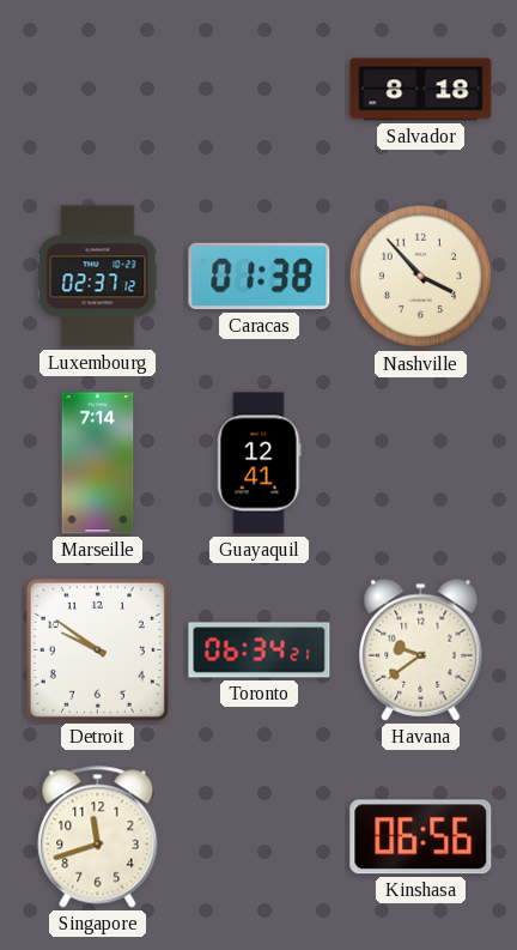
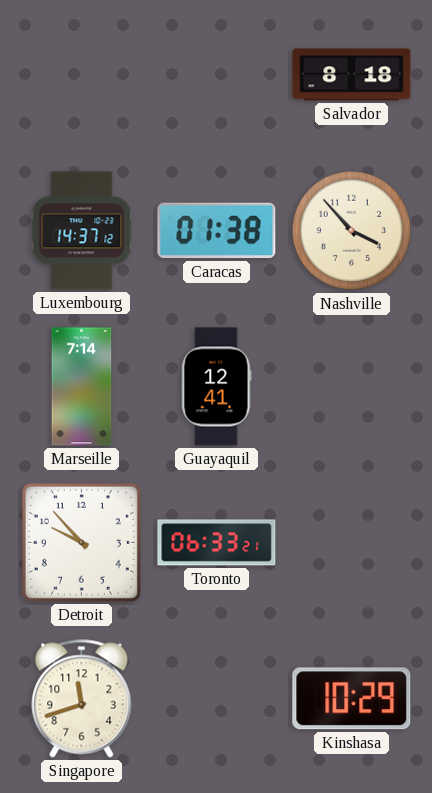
Luxembourg: 02:37 -> 14:37 (82, 231)
Detroit: 9:51 -> 9:53 (81, 542)
Toronto: 06:34 -> 06:33 (217, 543)
Havana: 9:39 -> none (421, 649)
Kinshasa: 06:56 -> 10:29 (352, 699)
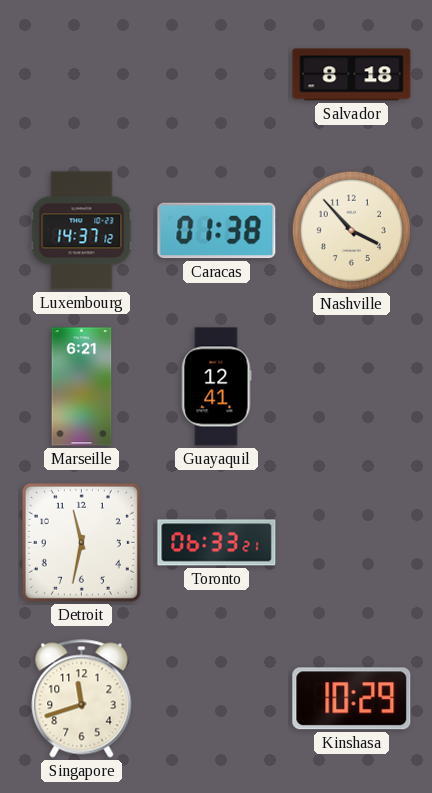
Marseille: 7:14 -> 6:21 (82, 387)
Detroit: 9:53 -> 11:32 (81, 542)
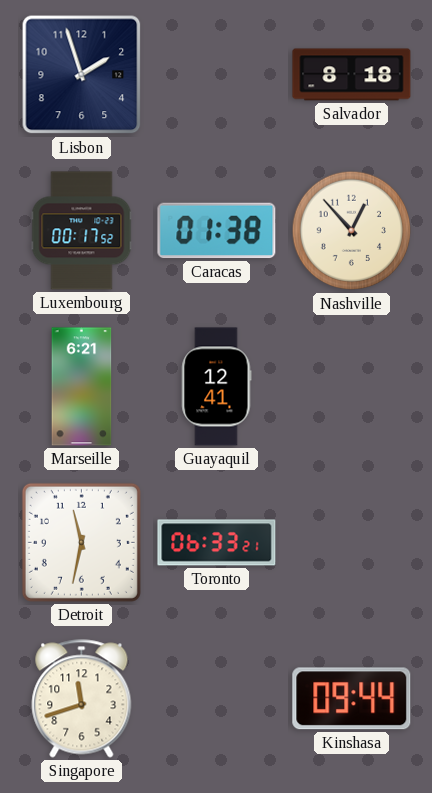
Lisbon: none -> 1:57 (82, 75)
Luxembourg: 14:37 -> 00:17 (82, 231)
Nashville: 3:53 -> 12:53 (352, 231)
Kinshasa: 10:29 -> 09:44 (352, 699)
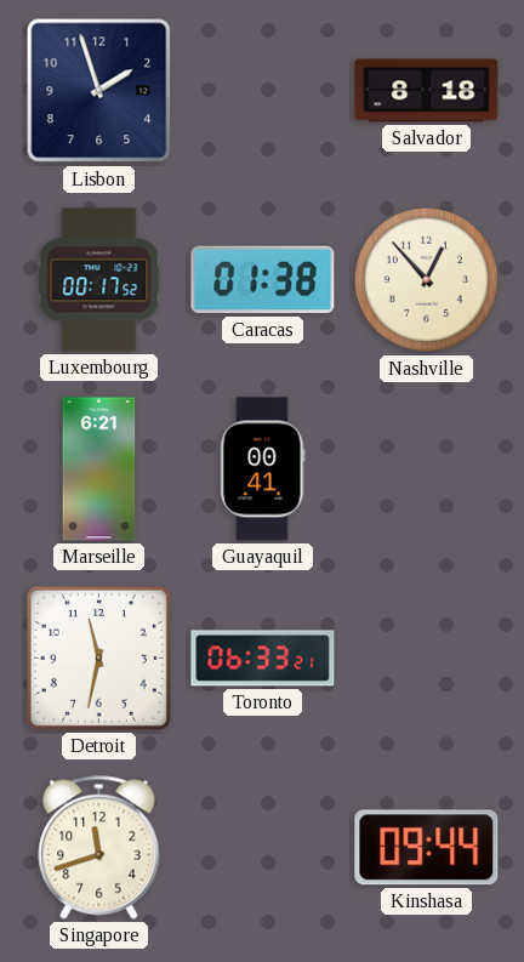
Guayaquil: 12:41 -> 00:41 (263, 469)
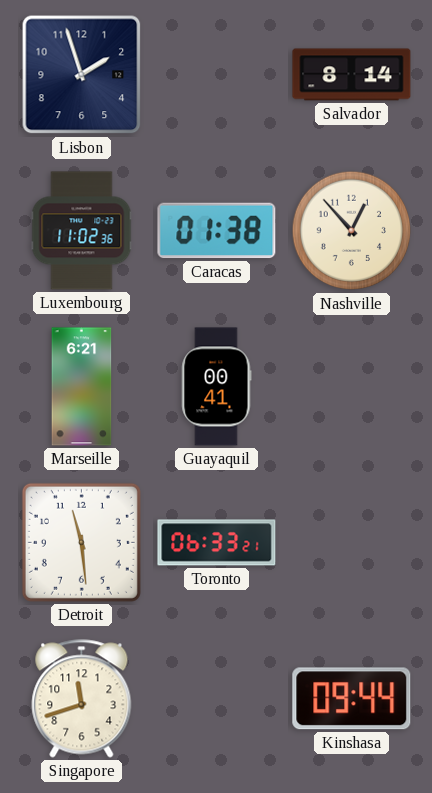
Salvador: 8:18 -> 8:14 (352, 75)
Luxembourg: 00:17 -> 11:02 (82, 231)
Detroit: 11:32 -> 11:29 (81, 542)
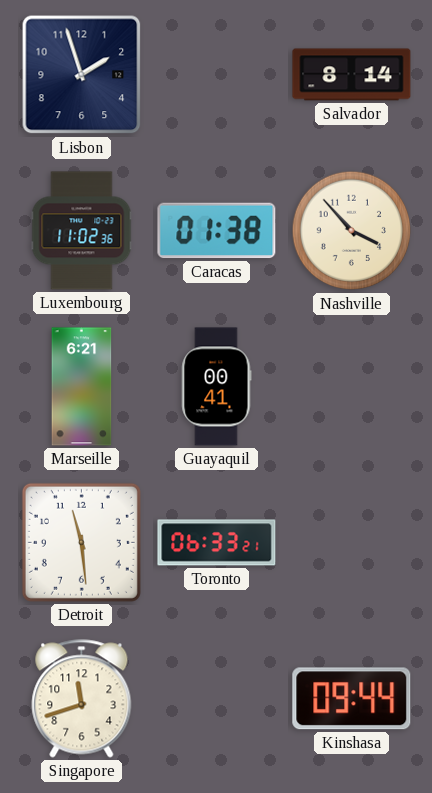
Nashville: 12:53 -> 3:53 (352, 231)
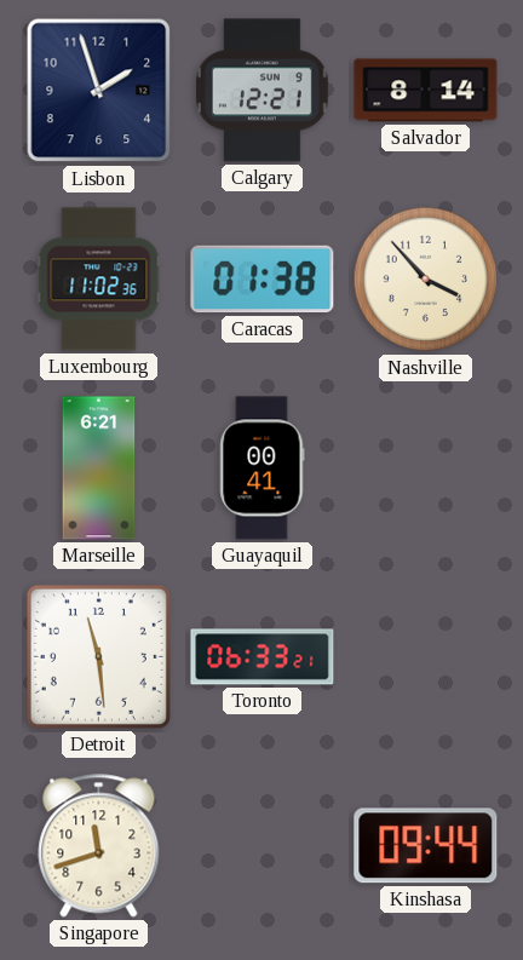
Calgary: none -> 12:21 (261, 91)
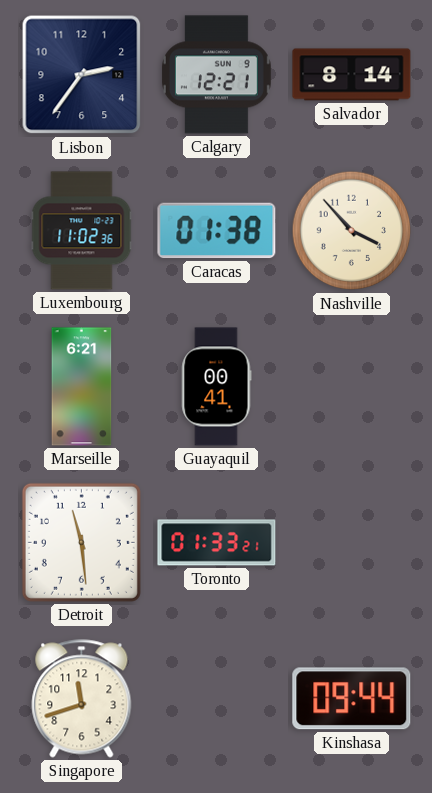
Lisbon: 1:57 -> 2:36 (82, 75)
Toronto: 06:33 -> 01:33 (217, 543)
